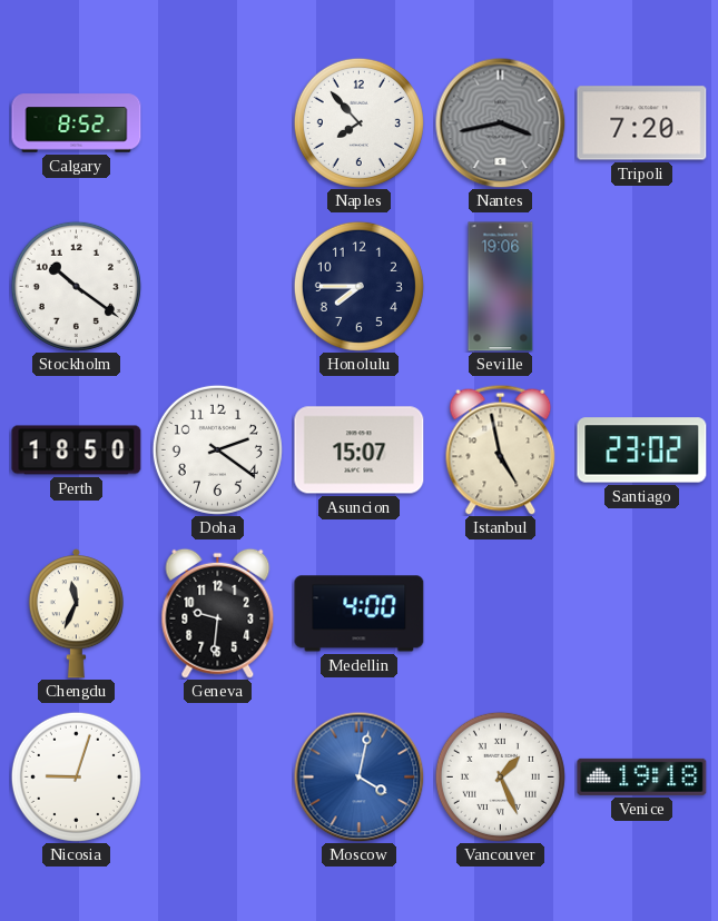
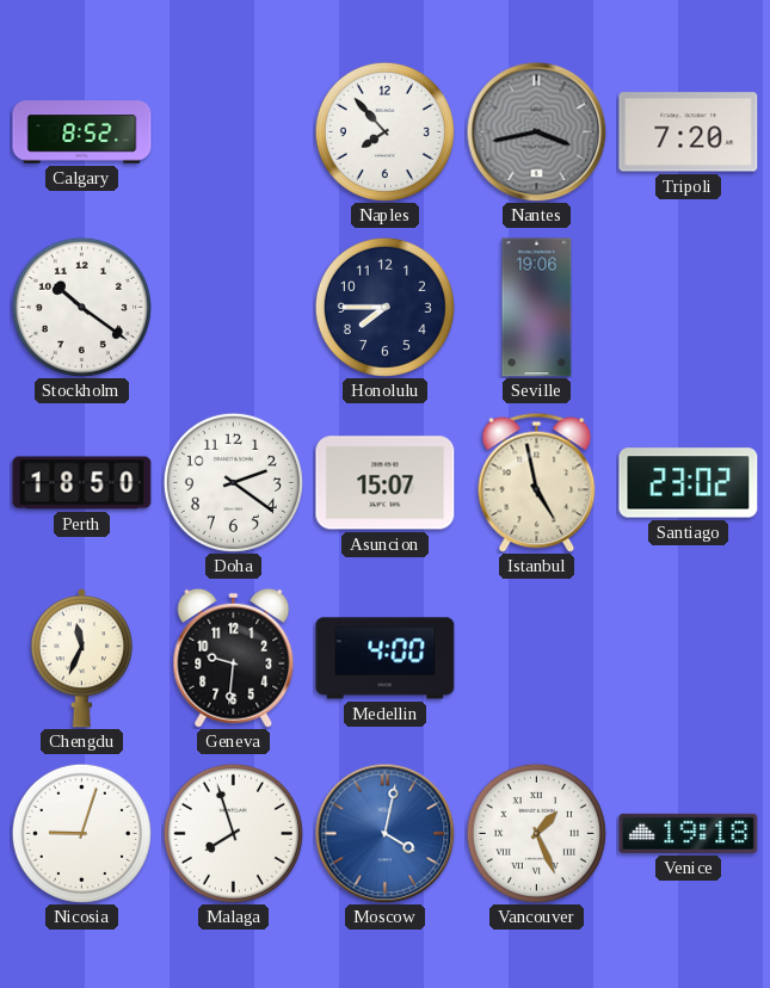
Malaga: none -> 7:57 (233, 833)
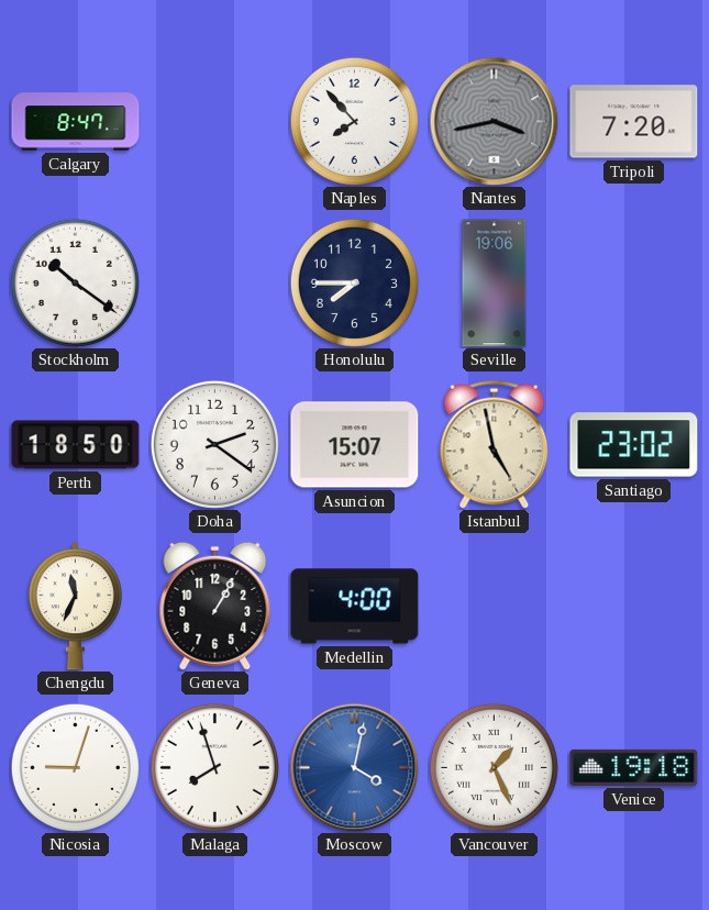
Calgary: 8:52 -> 8:47 (76, 122)
Geneva: 9:31 -> 1:05 (215, 606)
